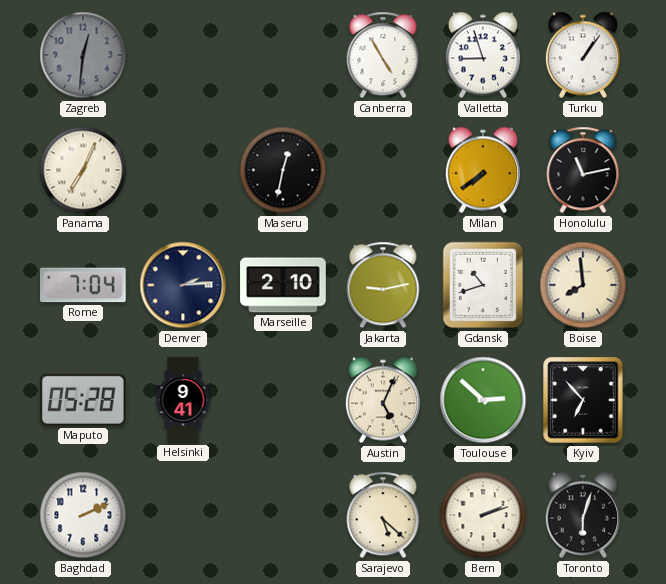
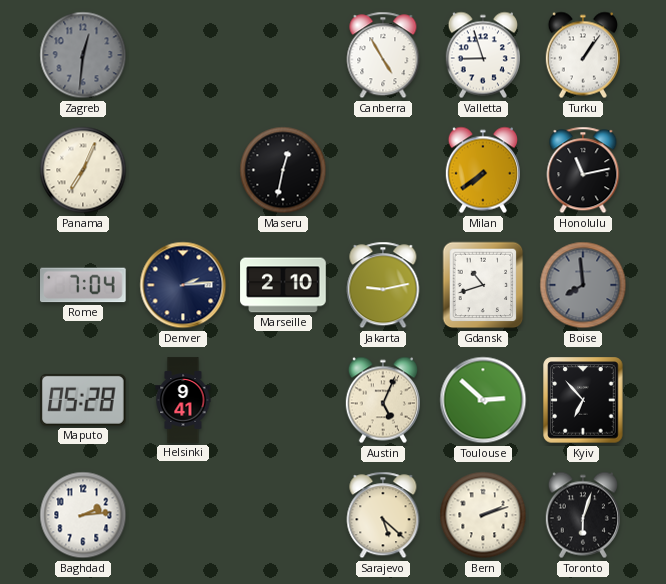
Boise dial: cream -> grey (583, 285)
Baghdad: 2:11 -> 2:14 (83, 515)
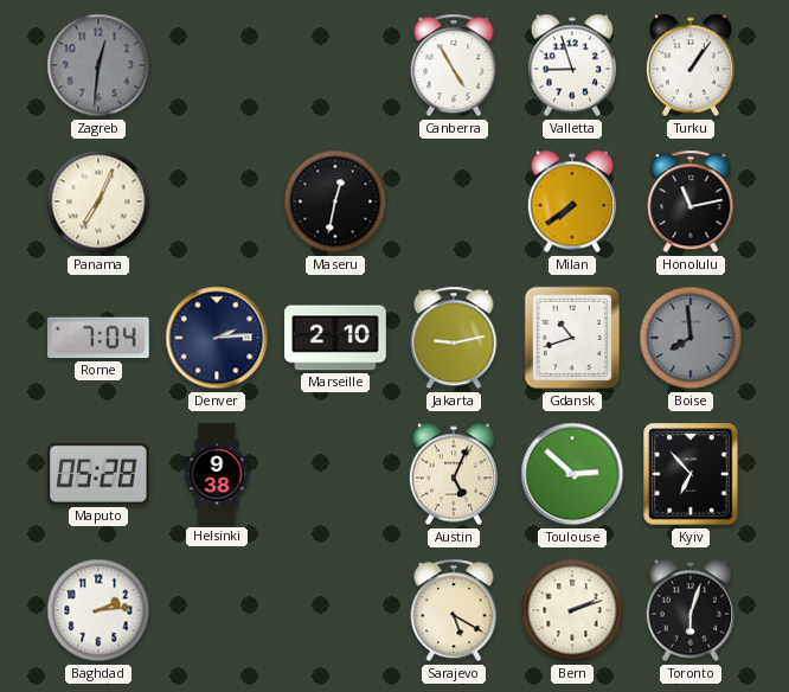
Helsinki: 9:41 -> 9:38 (217, 474)
Sarajevo: 5:22 -> 5:20 (454, 610)
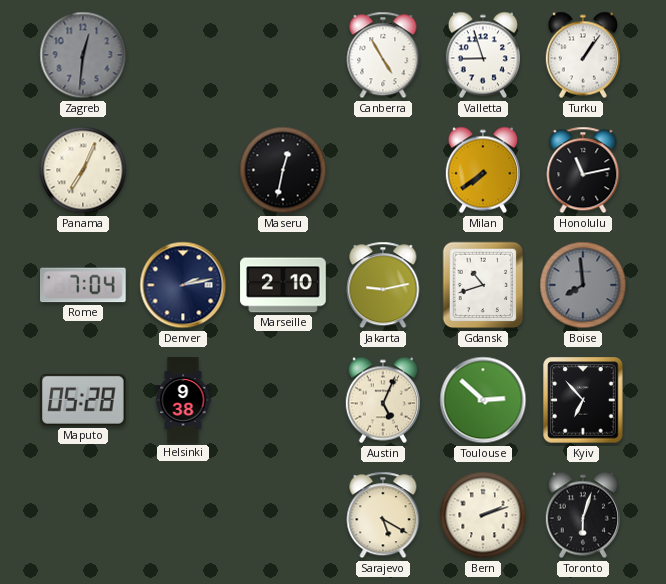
Denver: 2:14 -> 2:13 (183, 285)
Baghdad: 2:14 -> none (98, 610)
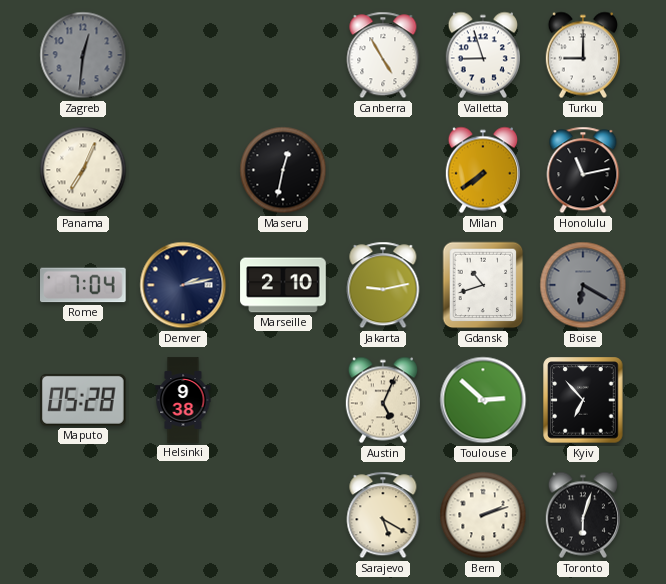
Turku: 1:06 -> 9:00 (583, 55)
Boise: 7:59 -> 6:20 (583, 285)
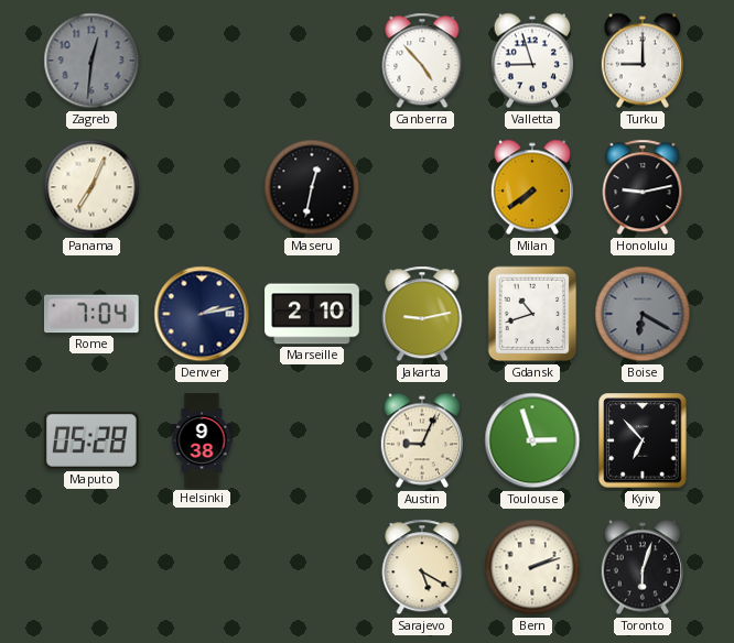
Canberra: 4:55 -> 4:53 (422, 61)
Honolulu: 11:13 -> 9:13 (643, 187)
Austin: 5:04 -> 9:04 (422, 440)
Toulouse: 2:52 -> 2:57 (532, 440)
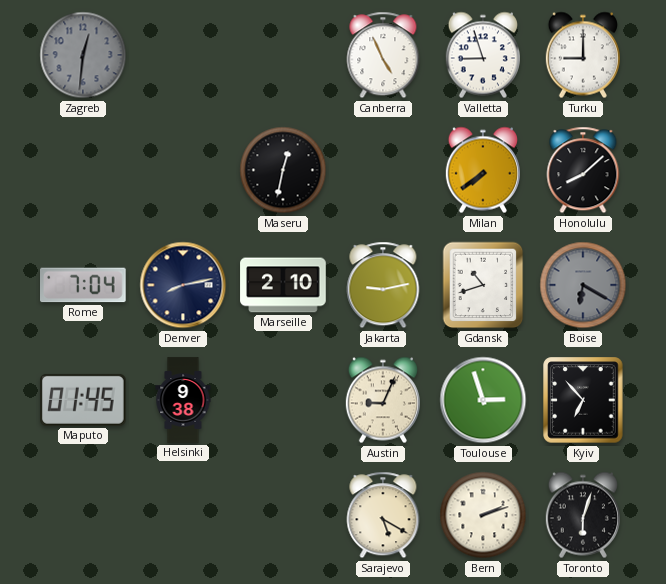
Canberra: 4:53 -> 4:56 (383, 55)
Panama: 7:04 -> none (91, 187)
Honolulu: 9:13 -> 8:08 (583, 170)
Denver: 2:13 -> 8:13 (183, 285)
Maputo: 05:28 -> 01:45 (84, 400)
